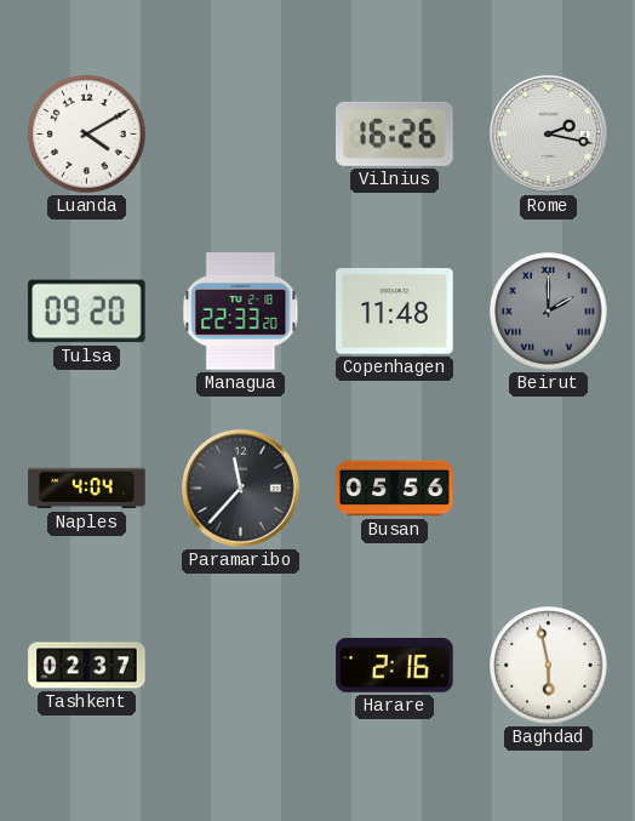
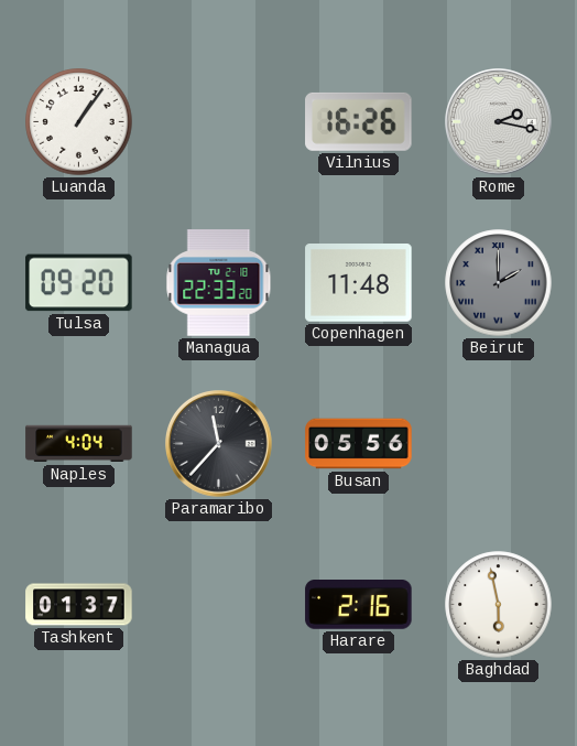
Luanda: 4:10 -> 1:06 (79, 122)
Tashkent: 02:37 -> 01:37 (79, 605)
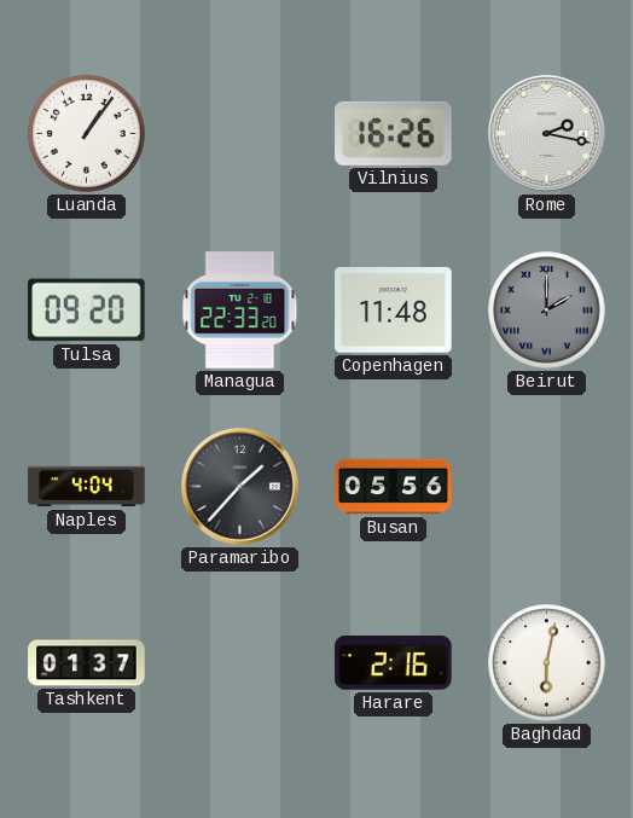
Paramaribo: 11:37 -> 1:37 (240, 487)
Baghdad: 5:58 -> 6:02 (547, 663)
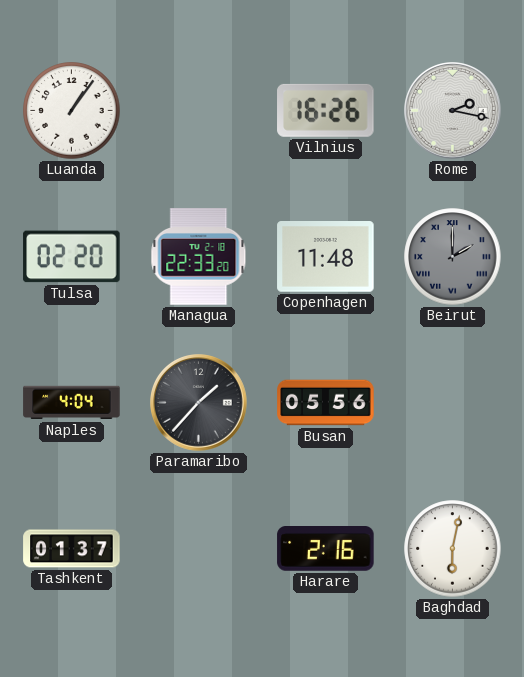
Tulsa: 09:20 -> 02:20 (72, 257)
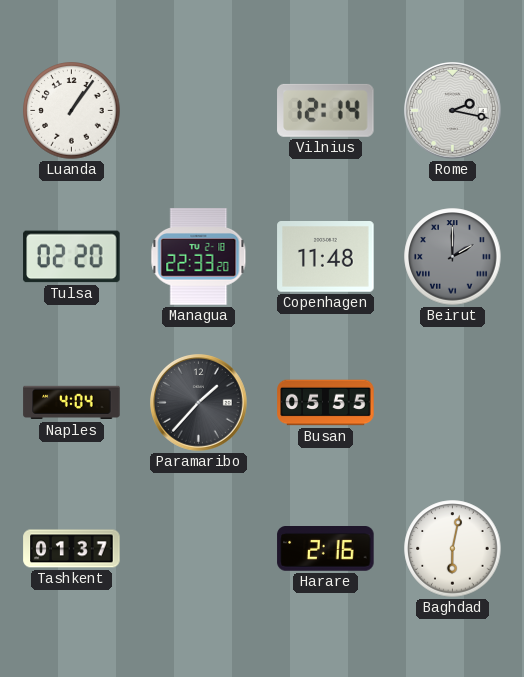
Vilnius: 16:26 -> 12:14 (326, 110)
Busan: 05:56 -> 05:55 (326, 403)
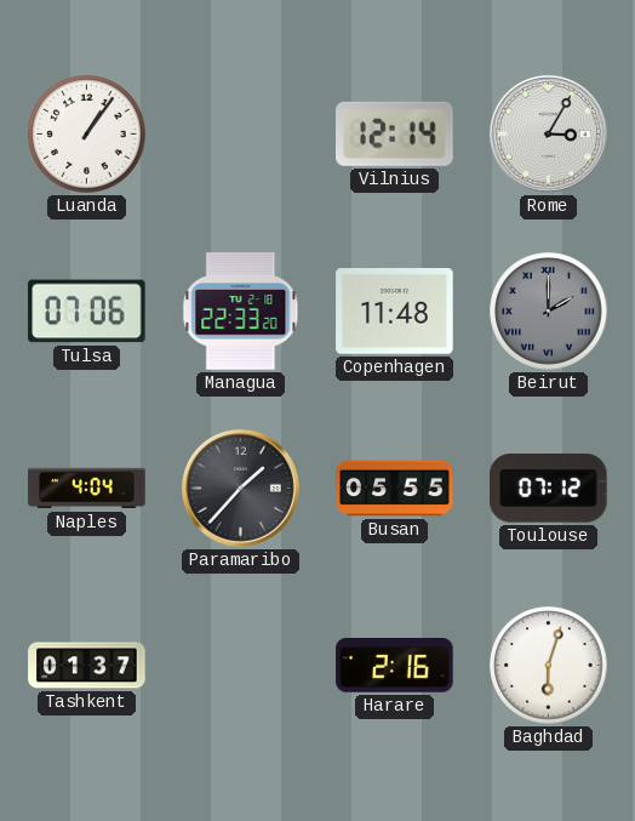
Rome: 2:17 -> 3:05 (549, 135)
Tulsa: 02:20 -> 07:06 (87, 312)
Toulouse: none -> 07:12 (549, 489)
Baghdad: 6:02 -> 6:03 (549, 666)
